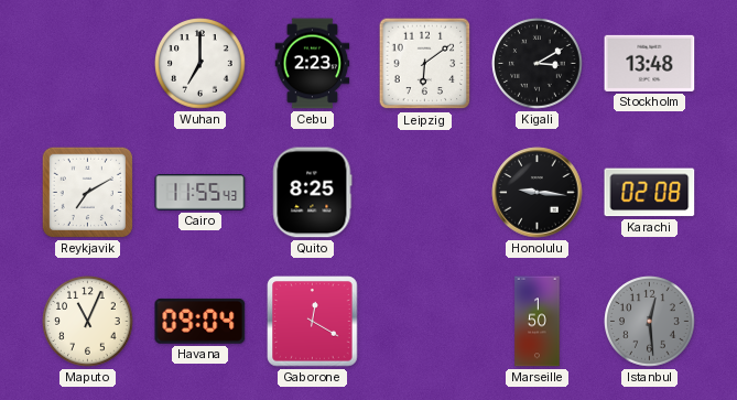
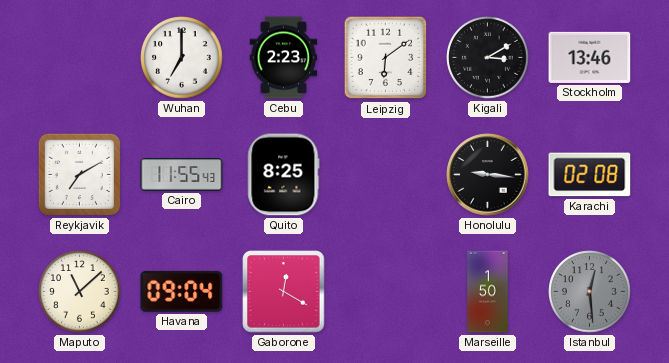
Stockholm: 13:48 -> 13:46 (590, 57)
Maputo: 11:04 -> 11:08 (80, 292)
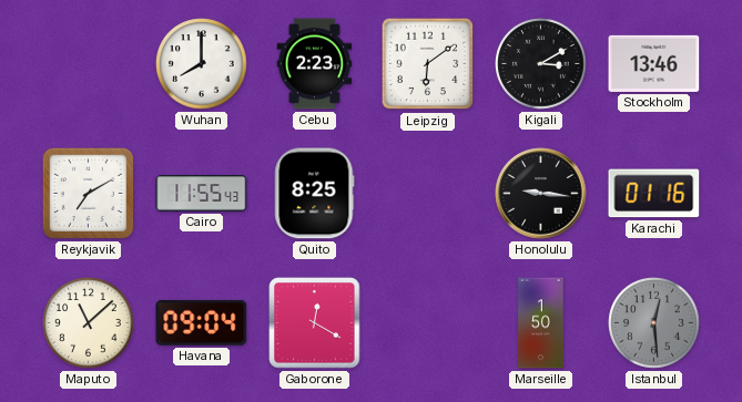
Wuhan: 7:00 -> 8:00 (202, 64)
Karachi: 02:08 -> 01:16 (654, 194)
